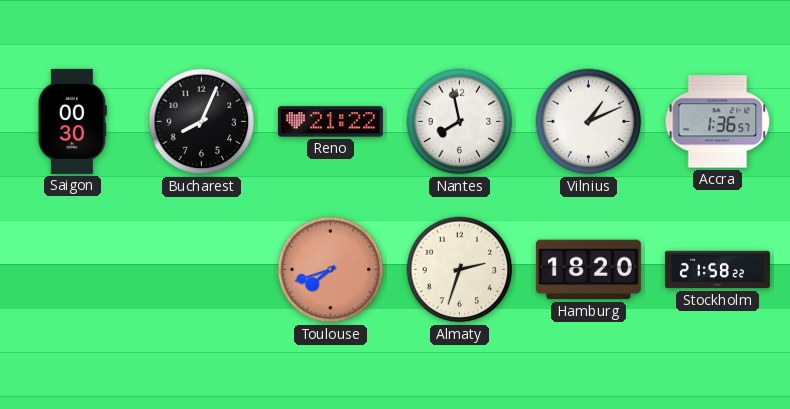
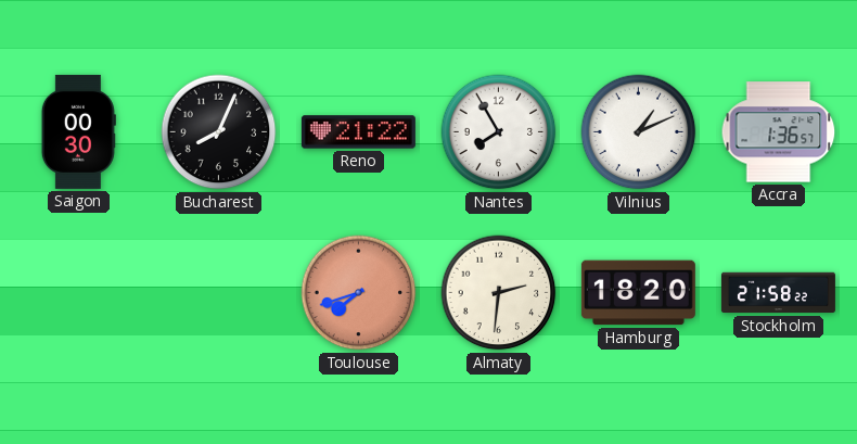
Nantes: 7:58 -> 7:55 (499, 132)
Almaty: 2:33 -> 2:31 (499, 293)
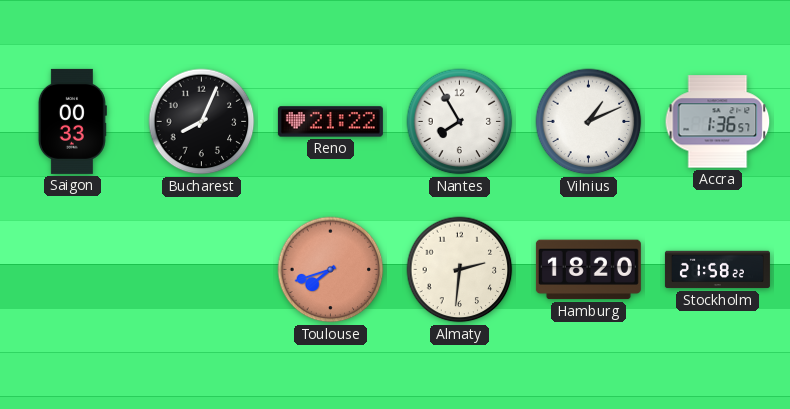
Saigon: 00:30 -> 00:33 (72, 121)
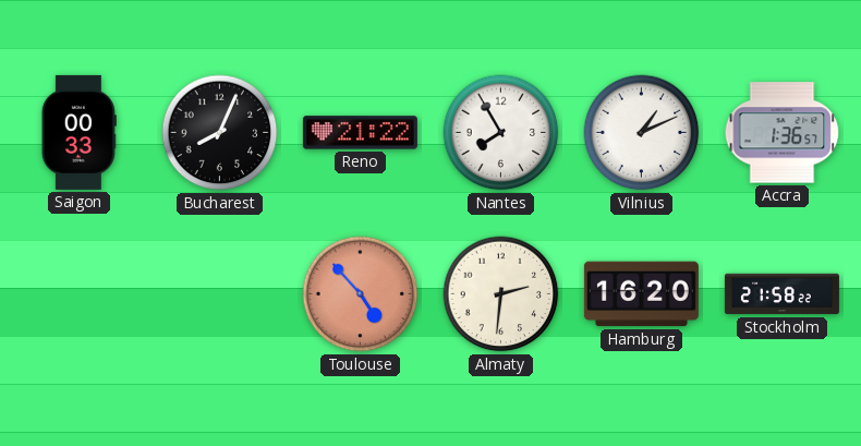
Toulouse: 7:42 -> 4:53 (361, 294)
Hamburg: 18:20 -> 16:20 (641, 294)
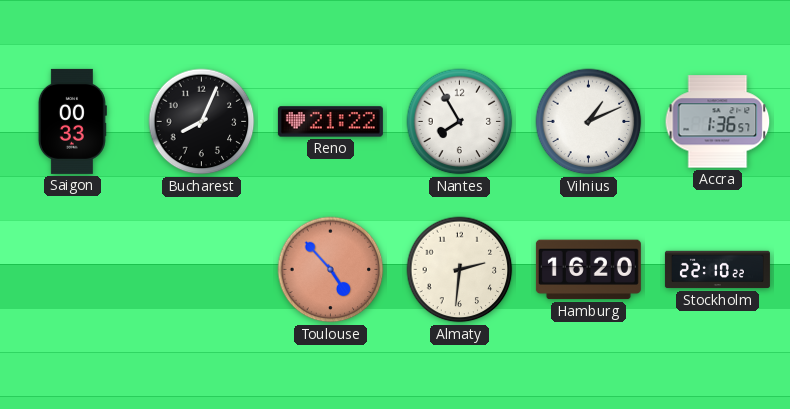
Stockholm: 21:58 -> 22:10 (717, 270)
